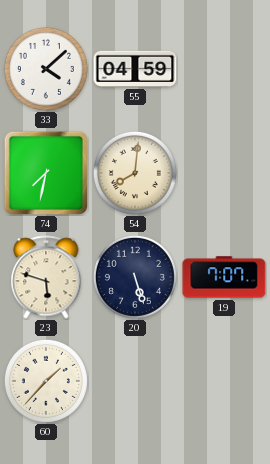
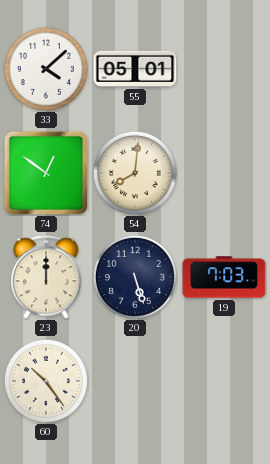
55: 04:59 -> 05:01 (135, 69)
74: 7:32 -> 12:51 (46, 173)
23: 5:48 -> 12:00 (46, 277)
19: 7:07 -> 7:03 (224, 277)
60: 1:37 -> 10:24 (46, 381)
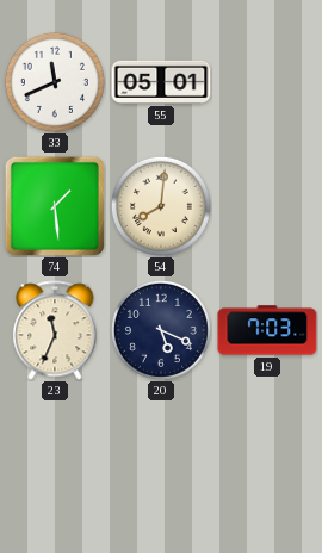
33: 4:08 -> 11:41 (55, 82)
74: 12:51 -> 1:29 (55, 206)
23: 12:00 -> 11:34 (55, 330)
20: 5:27 -> 5:19 (161, 330)
60: 10:24 -> none (46, 381)
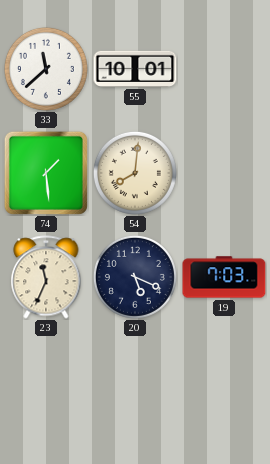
33: 11:41 -> 11:38 (46, 69)
55: 05:01 -> 10:01 (135, 69)
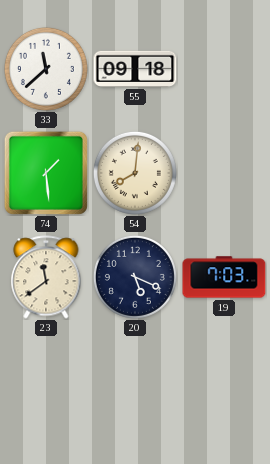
55: 10:01 -> 09:18 (135, 69)
23: 11:34 -> 11:39 (46, 277)
